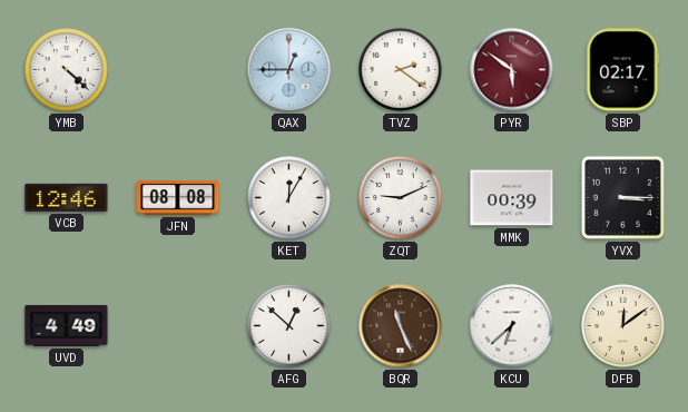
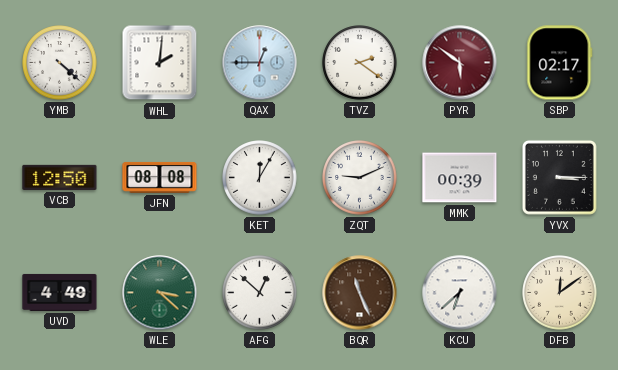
WHL: none -> 2:01 (160, 63)
VCB: 12:46 -> 12:50 (60, 177)
WLE: none -> 3:22 (160, 293)
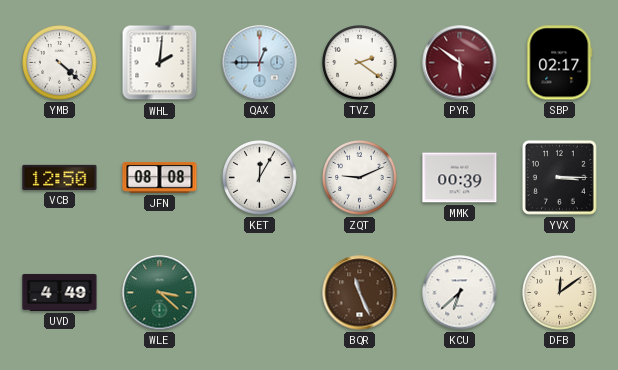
AFG: 12:52 -> none (260, 293)
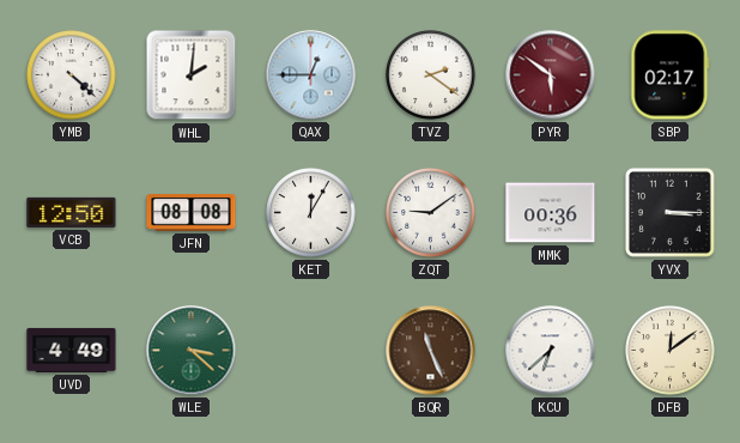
ZQT: 9:11 -> 9:09 (431, 213)
MMK: 00:39 -> 00:36 (551, 213)
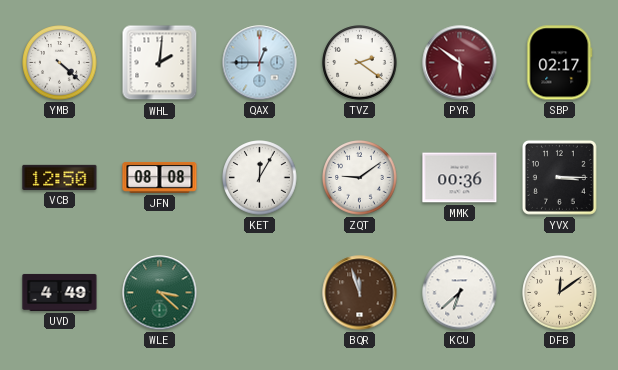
BQR: 11:26 -> 11:57 (360, 293)
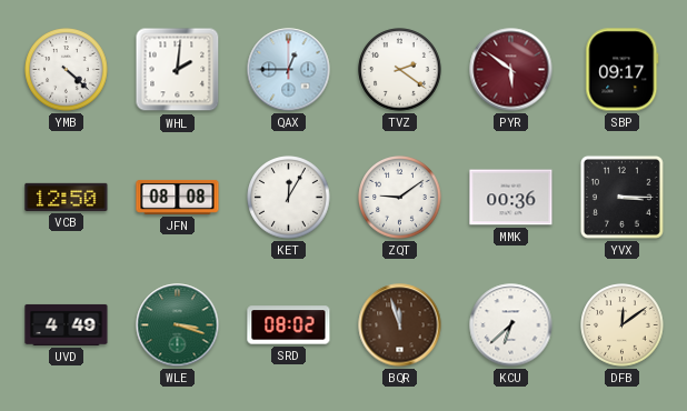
SBP: 02:17 -> 09:17 (623, 70)
WLE: 3:22 -> 3:18 (178, 325)
SRD: none -> 08:02 (289, 325)
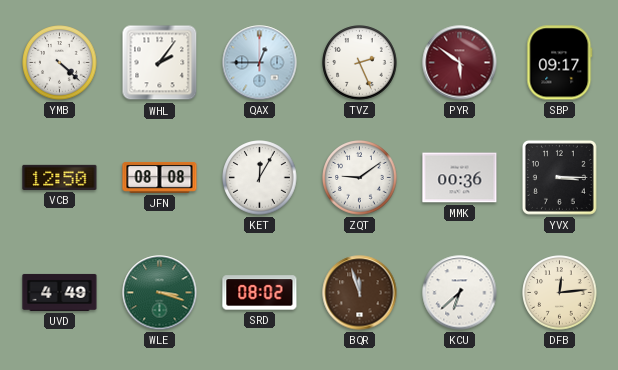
WHL: 2:01 -> 2:06 (160, 63)
TVZ: 2:21 -> 2:26 (360, 63)
DFB: 12:09 -> 12:14 (560, 293)
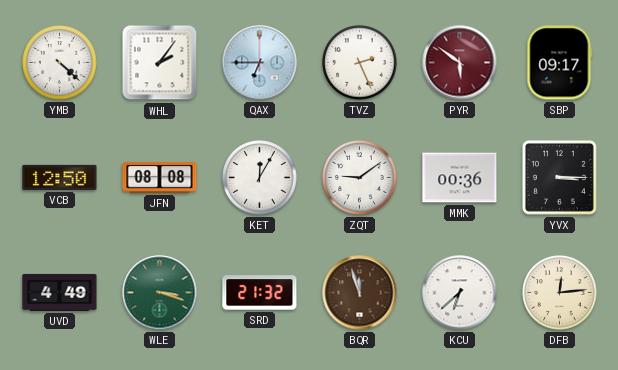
QAX: 12:45 -> 6:45 (260, 63)
SRD: 08:02 -> 21:32 (260, 293)
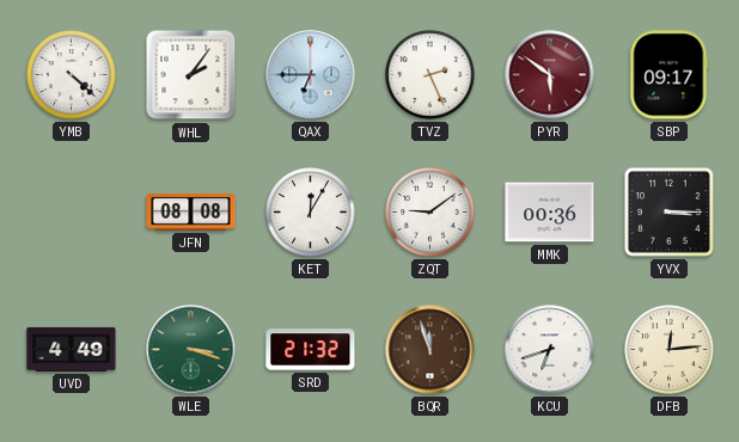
VCB: 12:50 -> none (60, 177)
KCU: 6:38 -> 6:42 (550, 350)
